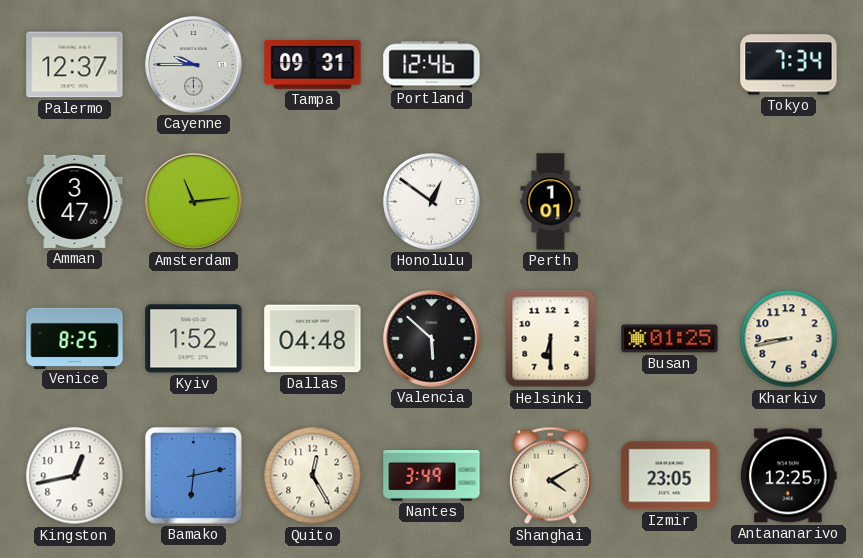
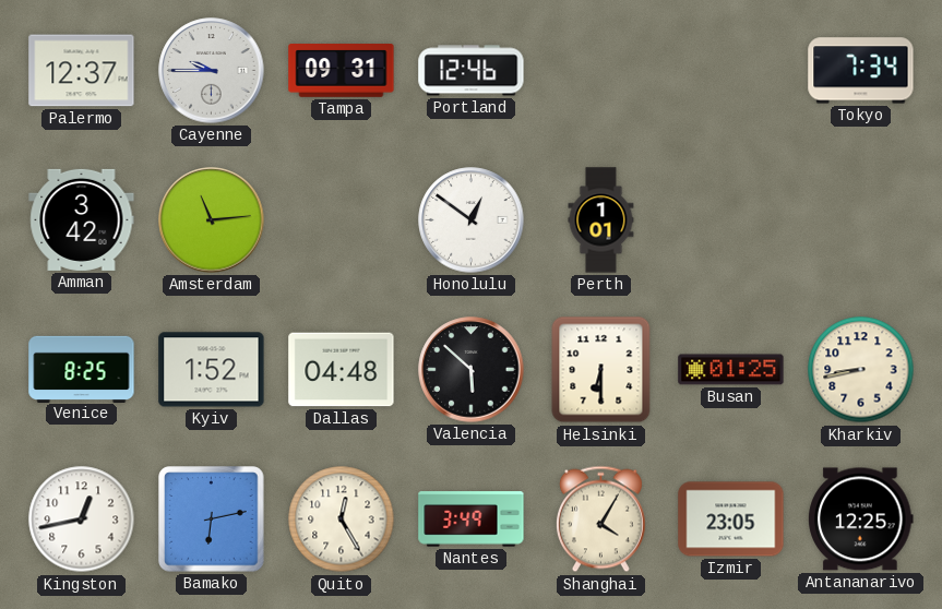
Amman: 3:47 -> 3:42 (82, 219)
Shanghai: 4:10 -> 4:05 (600, 520)
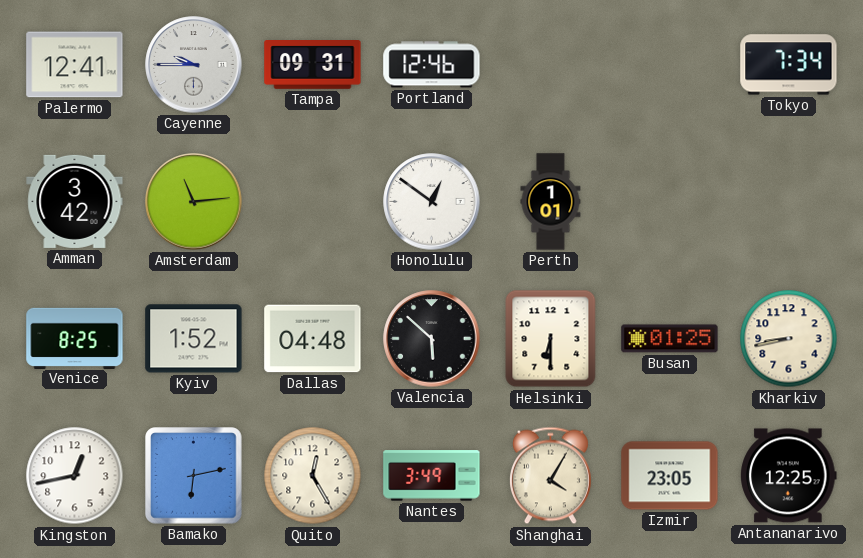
Palermo: 12:37 -> 12:41 (75, 65)
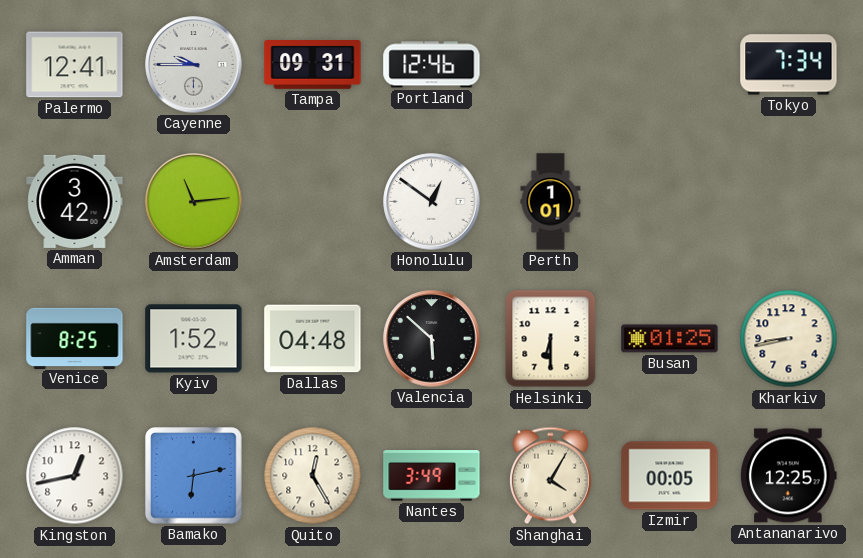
Izmir: 23:05 -> 00:05 (670, 476)
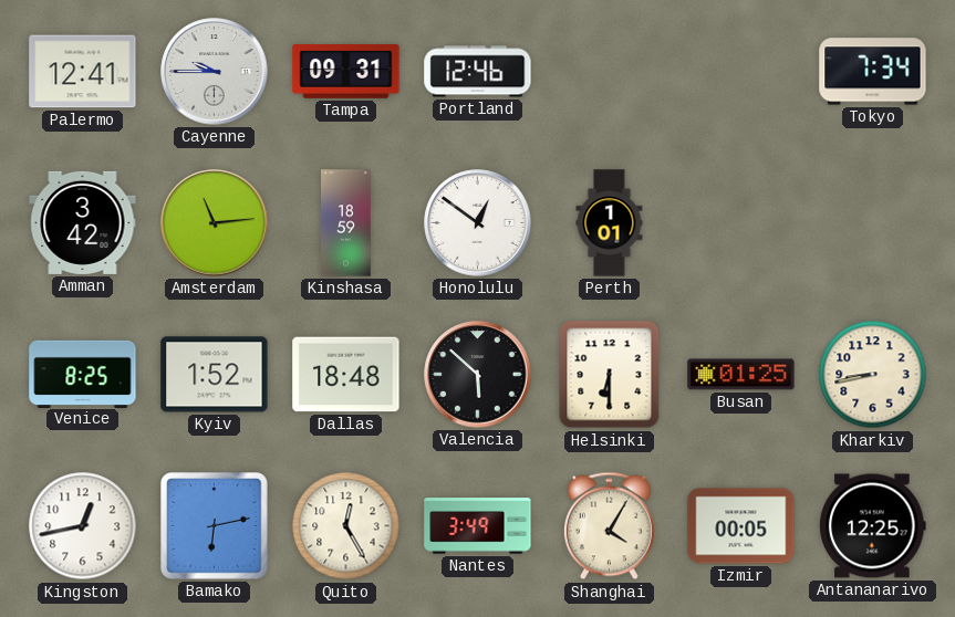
Kinshasa: none -> 18:59 (346, 223)
Dallas: 04:48 -> 18:48 (346, 375)
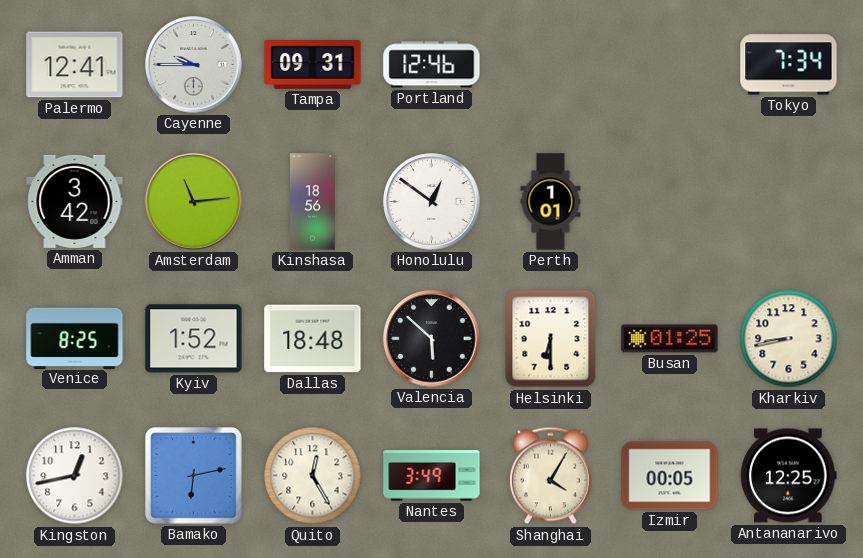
Kinshasa: 18:59 -> 18:56 (313, 202)
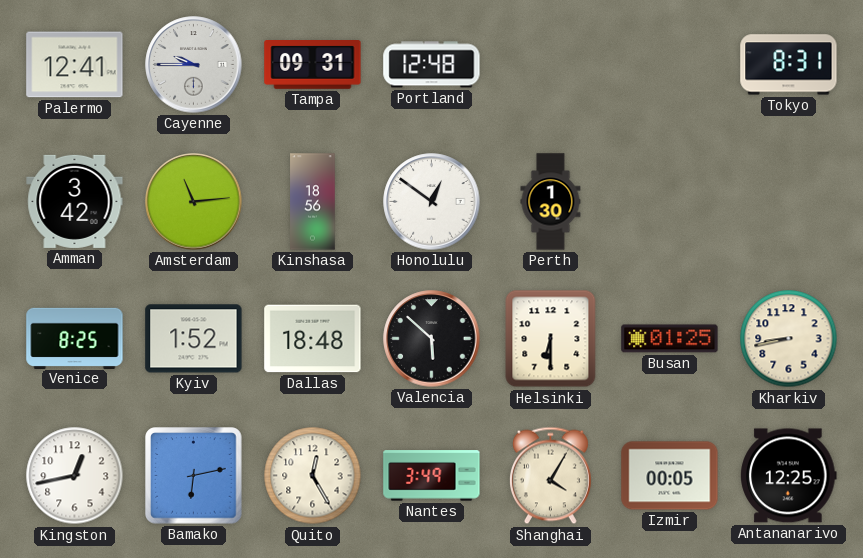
Portland: 12:46 -> 12:48 (432, 65)
Tokyo: 7:34 -> 8:31 (789, 65)
Perth: 1:01 -> 1:30 (551, 202)
